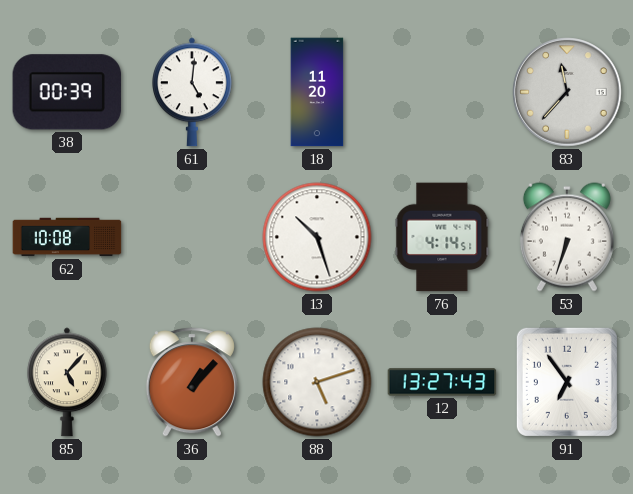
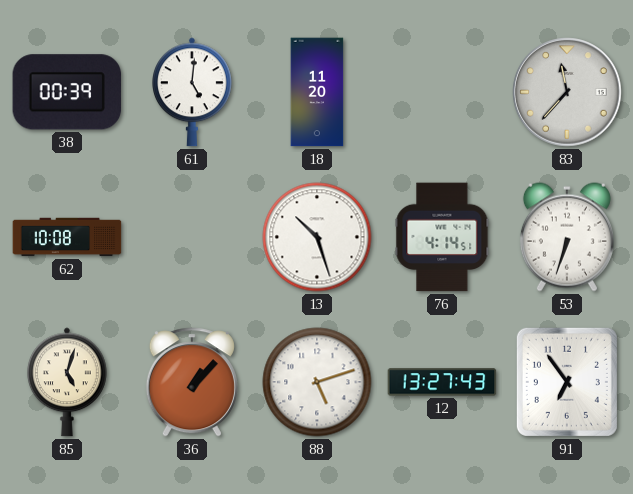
85: 5:07 -> 5:03 (68, 382)
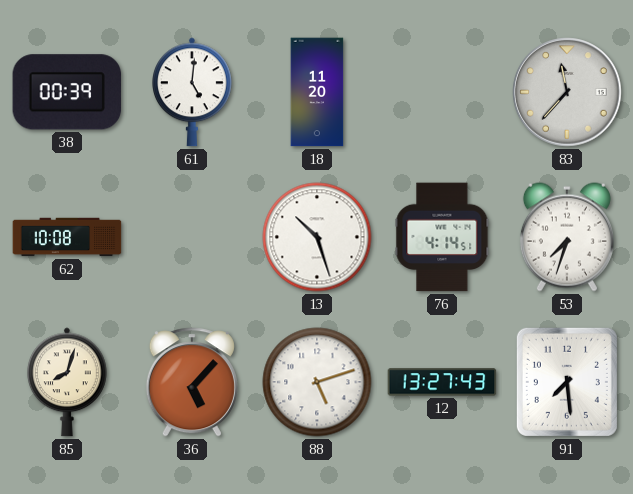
53: 6:33 -> 7:33 (567, 237)
85: 5:03 -> 8:03 (68, 382)
36: 1:07 -> 5:07 (192, 382)
91: 6:54 -> 7:29 (567, 382)
